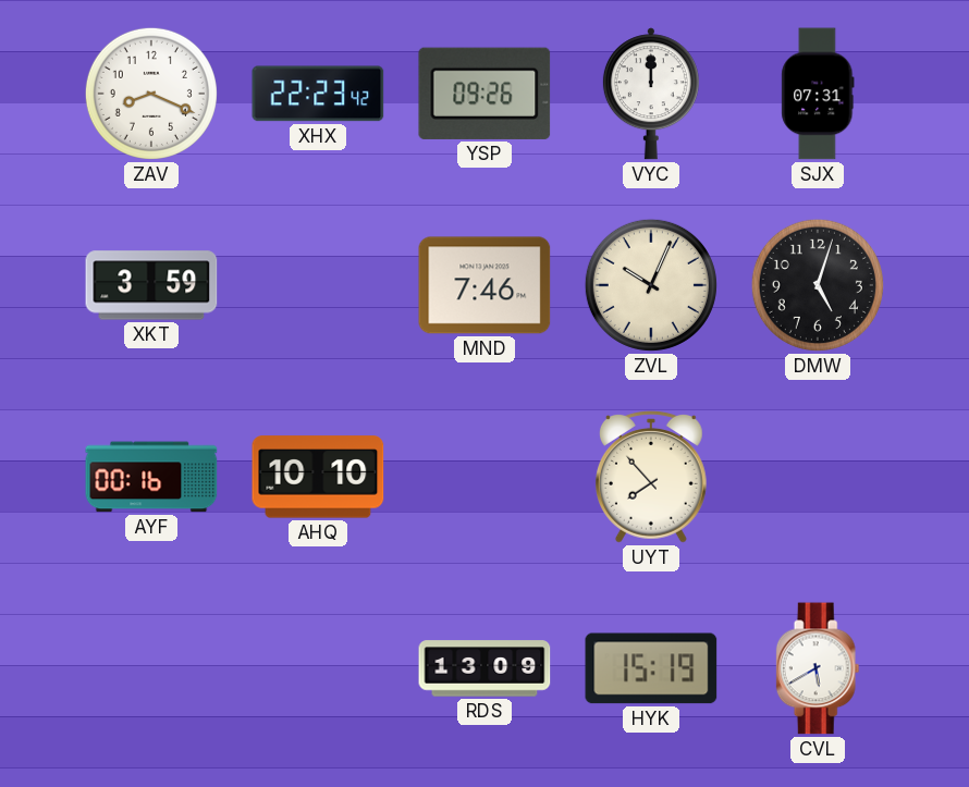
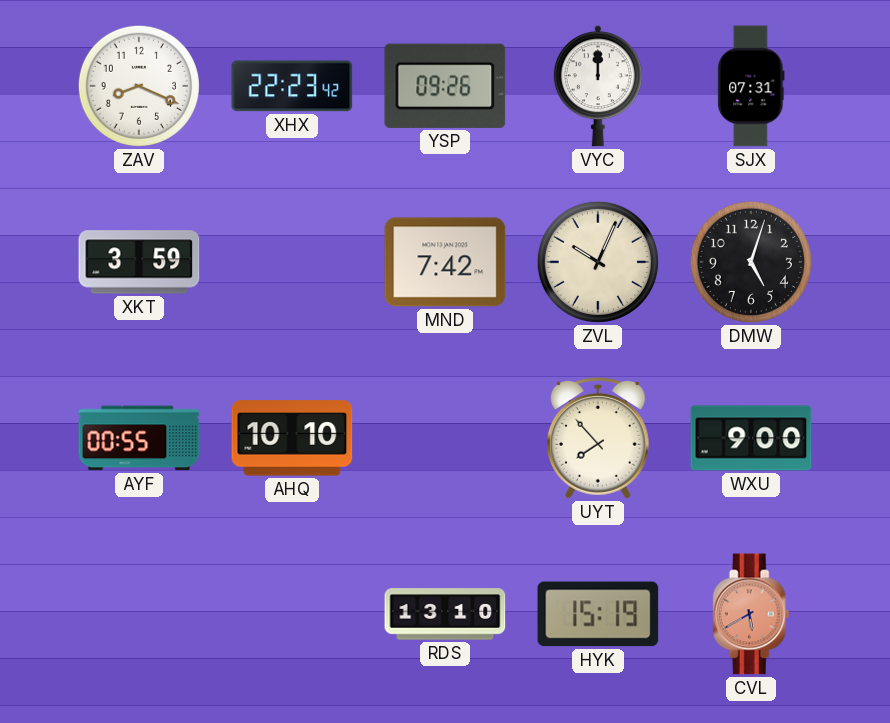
MND: 7:46 -> 7:42 (445, 262)
AYF: 00:16 -> 00:55 (139, 438)
WXU: none -> 9:00 (751, 438)
RDS: 13:09 -> 13:10 (445, 614)
CVL dial: white -> salmon (751, 614)
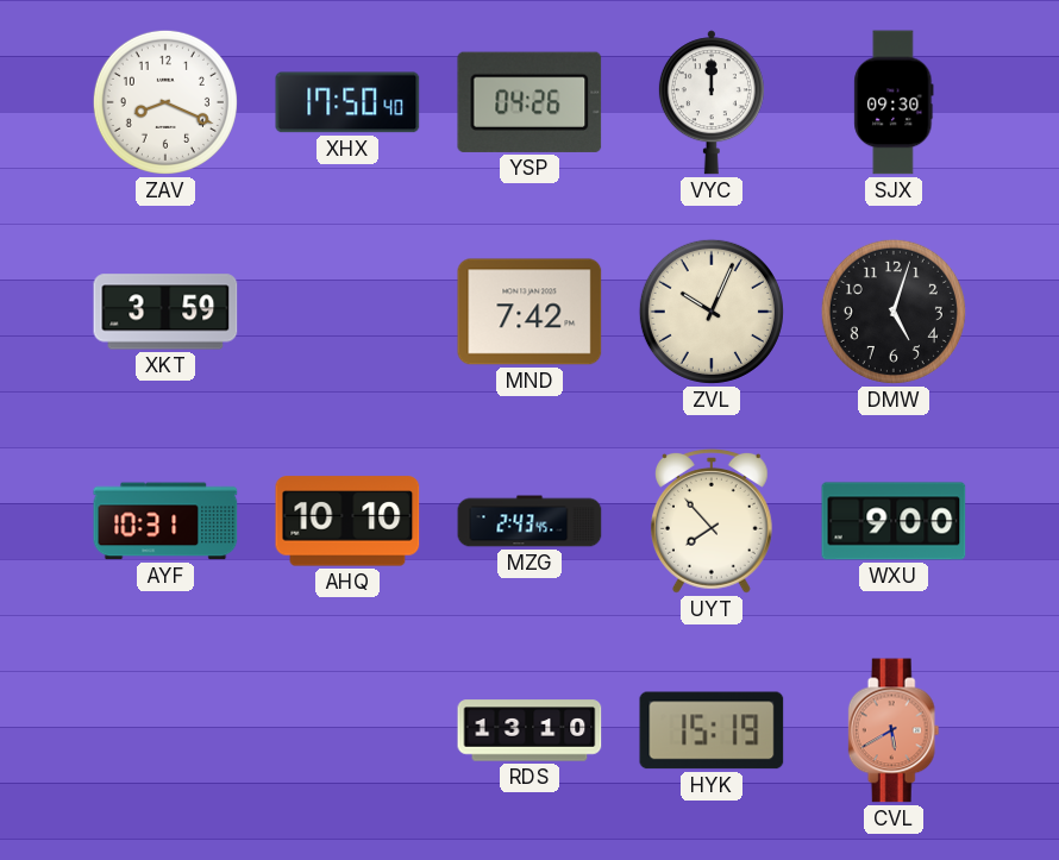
XHX: 22:23 -> 17:50 (347, 102)
YSP: 09:26 -> 04:26 (529, 102)
SJX: 07:31 -> 09:30 (894, 102)
AYF: 00:55 -> 10:31 (165, 521)
MZG: none -> 2:43 (529, 521)
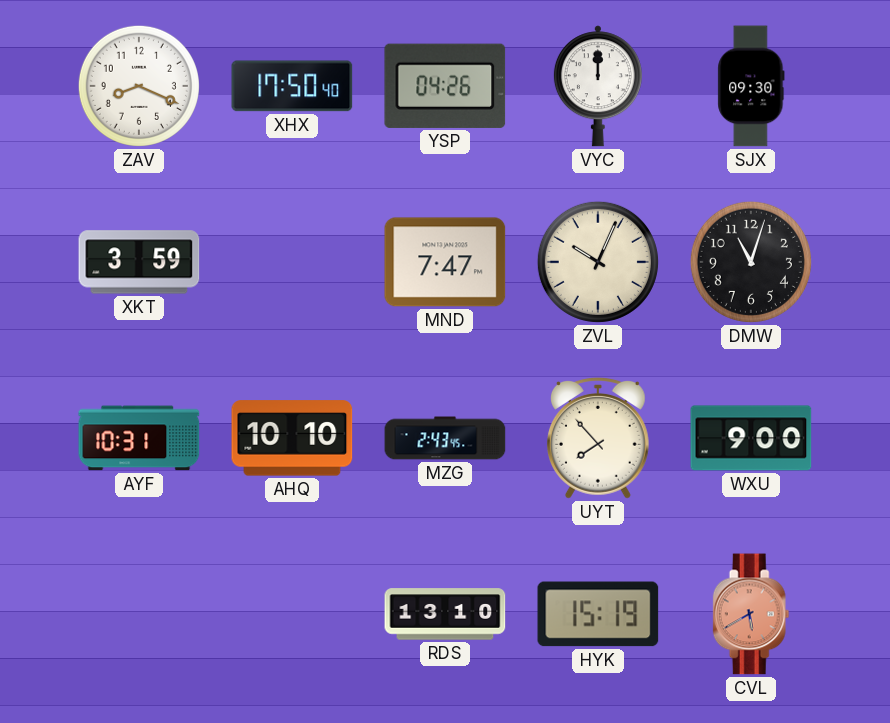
MND: 7:42 -> 7:47 (445, 262)
DMW: 5:03 -> 11:03 (751, 262)
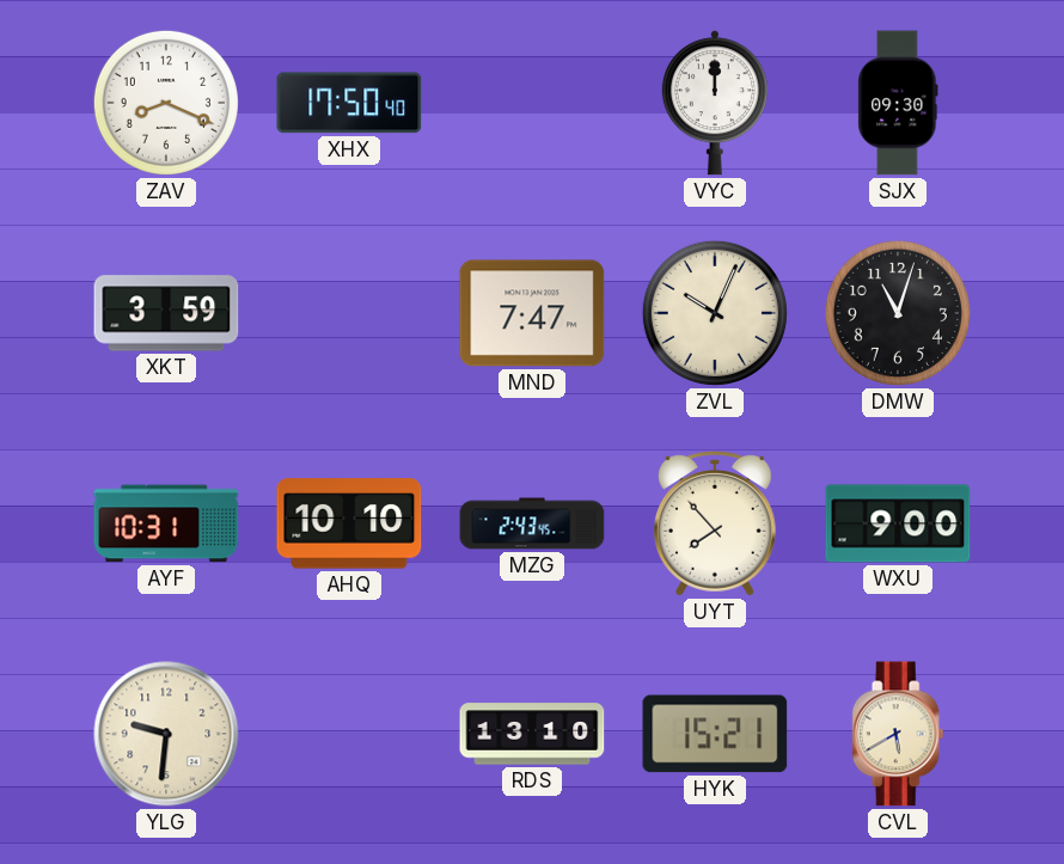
YSP: 04:26 -> none (445, 86)
YLG: none -> 9:31 (166, 734)
HYK: 15:19 -> 15:21 (715, 734)
CVL dial: salmon -> cream (898, 734)
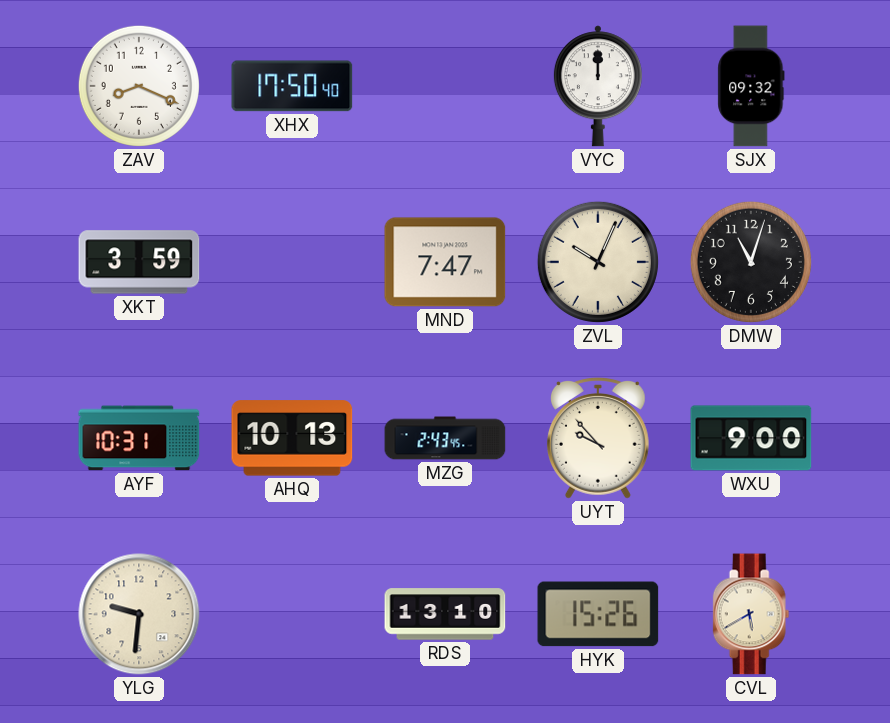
SJX: 09:30 -> 09:32 (751, 86)
AHQ: 10:10 -> 10:13 (292, 438)
UYT: 7:53 -> 9:53 (598, 439)
HYK: 15:21 -> 15:26 (598, 614)
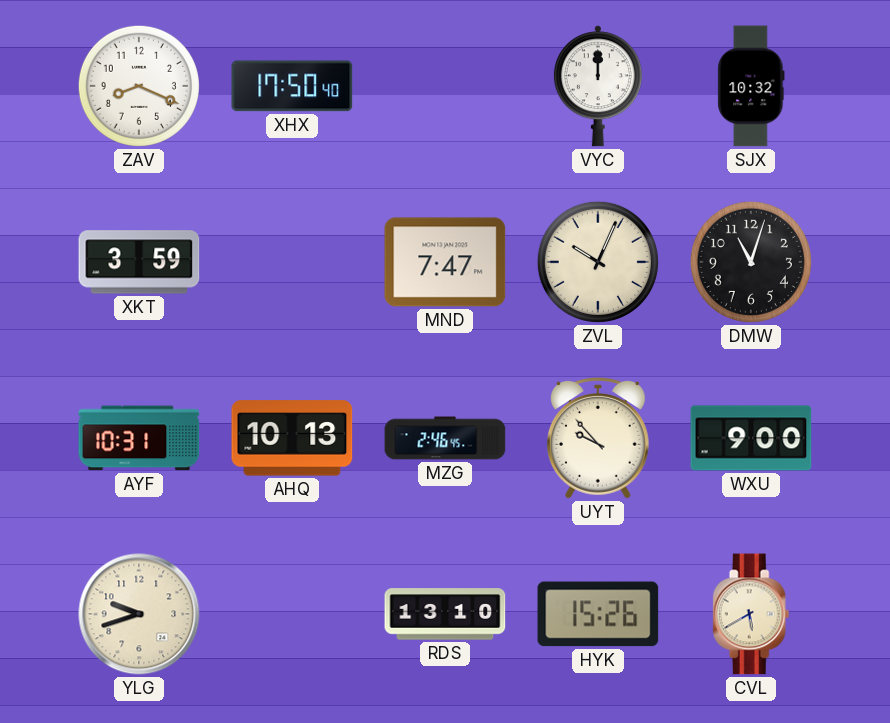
SJX: 09:32 -> 10:32 (751, 86)
MZG: 2:43 -> 2:46 (445, 438)
YLG: 9:31 -> 9:42 (139, 614)
